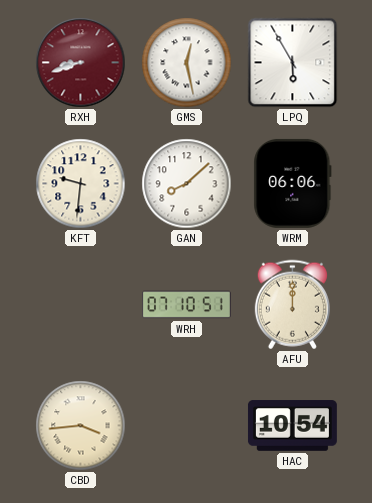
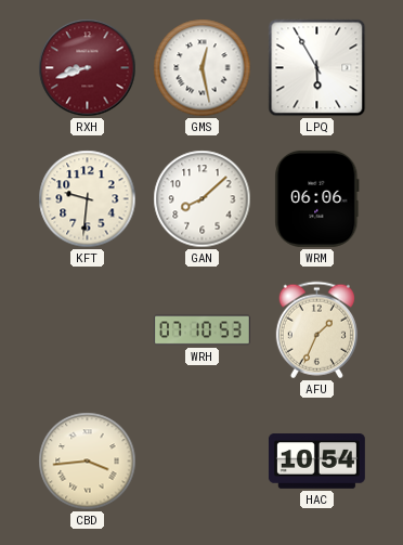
WRH: 07:10:51 -> 07:10:53 (201, 330)
AFU: 12:00 -> 1:34 (316, 330)
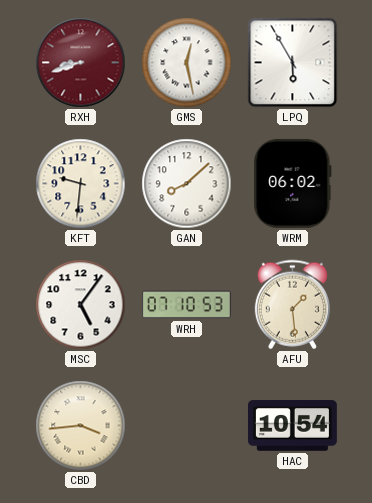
WRM: 06:06 -> 06:02 (293, 183)
MSC: none -> 5:06 (81, 305)
AFU: 1:34 -> 1:29 (292, 305)
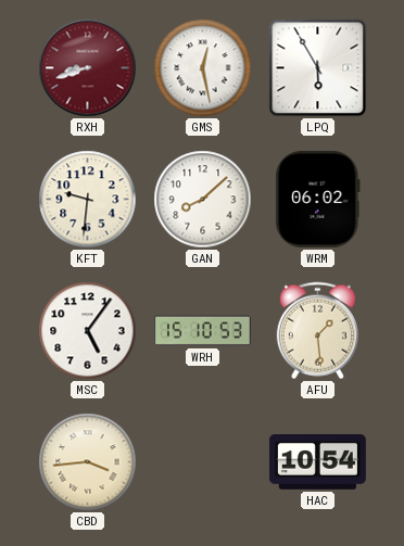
WRH: 07:10 -> 15:10 (202, 331)
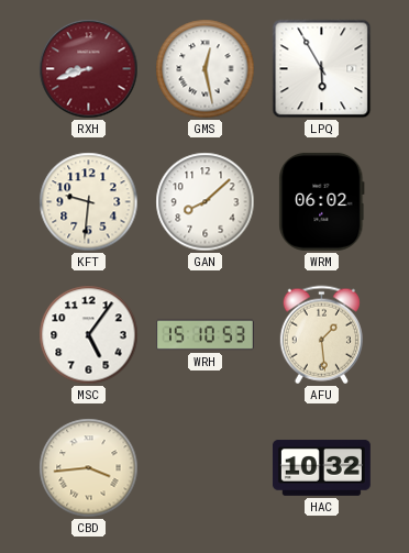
HAC: 10:54 -> 10:32 (321, 468)
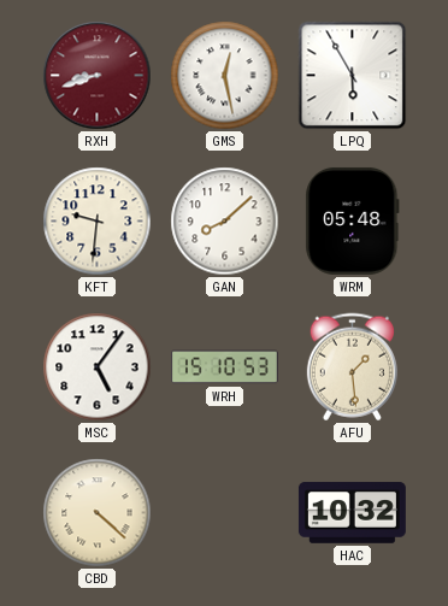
WRM: 06:02 -> 05:48 (353, 220)
CBD: 3:44 -> 4:22 (98, 513)
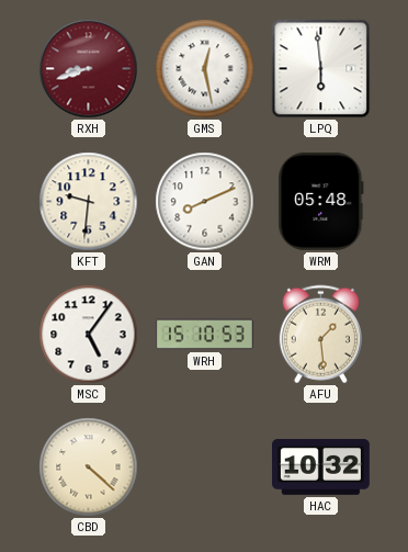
LPQ: 5:55 -> 5:59 (321, 69)
GAN: 8:08 -> 8:11 (205, 202)
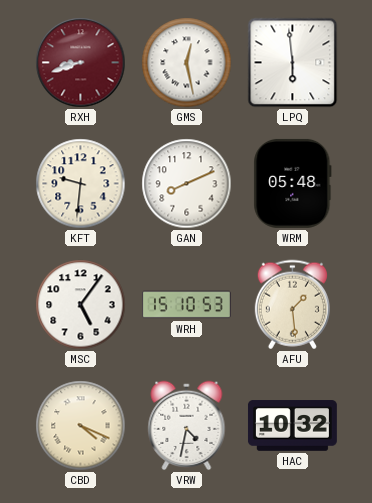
CBD: 4:22 -> 4:19 (81, 426)
VRW: none -> 4:32 (187, 426)
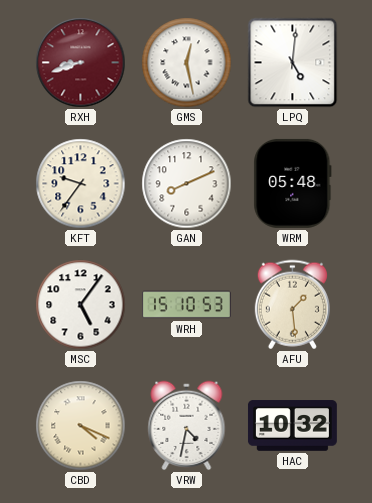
LPQ: 5:59 -> 5:01 (293, 63)
KFT: 9:31 -> 9:36 (81, 184)
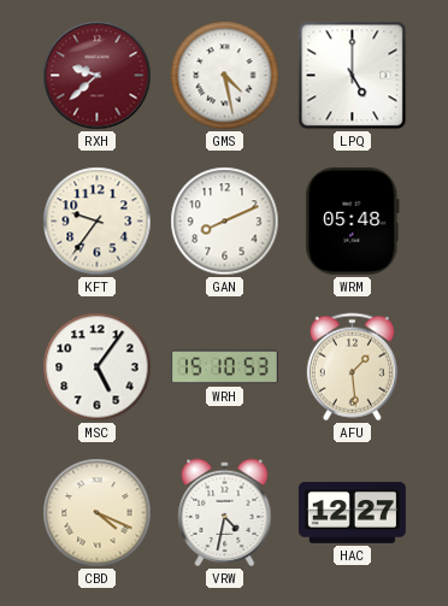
RXH: 8:42 -> 9:38 (98, 76)
GMS: 12:28 -> 4:28 (225, 76)
LPQ: 5:01 -> 5:00 (353, 76)
HAC: 10:32 -> 12:27 (352, 513)
